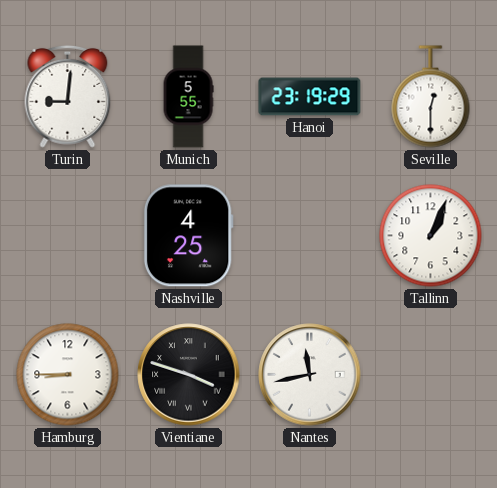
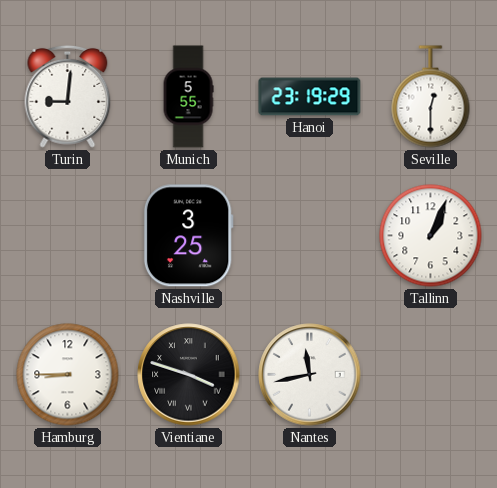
Nashville: 4:25 -> 3:25 (188, 236)
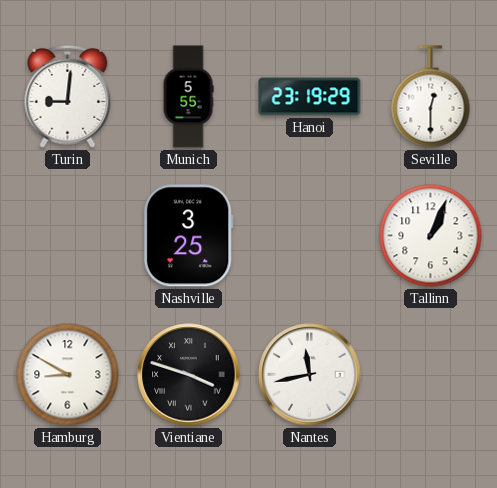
Hamburg: 8:45 -> 8:50 (68, 375)
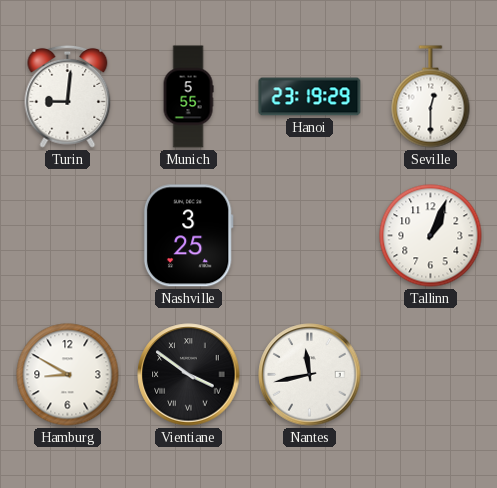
Vientiane: 3:48 -> 3:51 (189, 375)
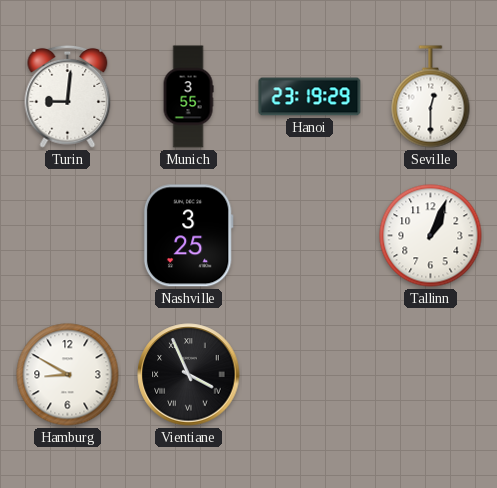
Munich: 5:55 -> 3:55 (188, 97)
Vientiane: 3:51 -> 3:56 (189, 375)
Nantes: 11:43 -> none (310, 375)
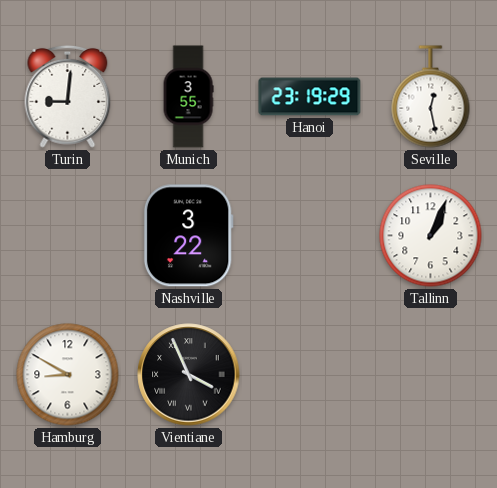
Seville: 12:30 -> 12:28 (431, 97)
Nashville: 3:25 -> 3:22 (188, 236)
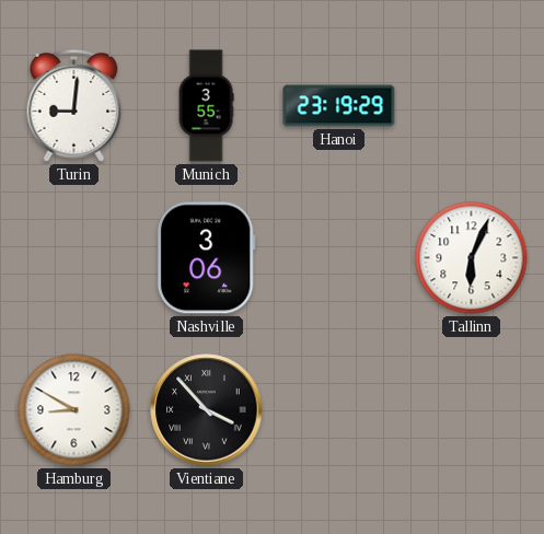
Seville: 12:28 -> none (431, 97)
Nashville: 3:22 -> 3:06 (206, 258)
Tallinn: 1:04 -> 6:04 (472, 258)
Vientiane: 3:56 -> 3:53 (207, 410)
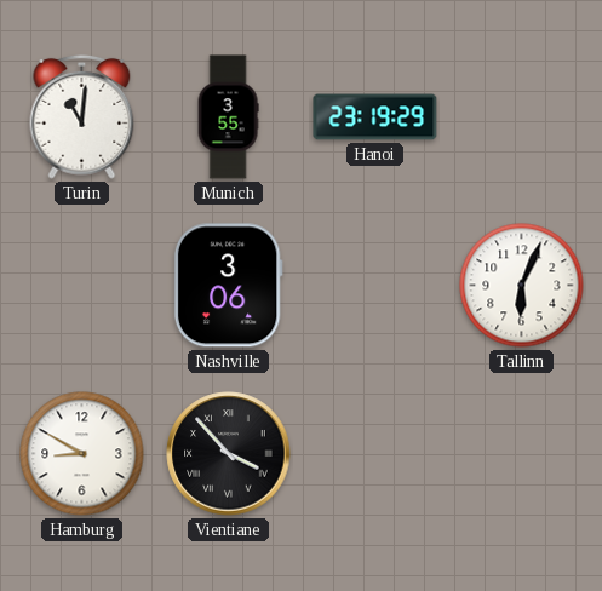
Turin: 9:01 -> 11:01 (82, 116)
